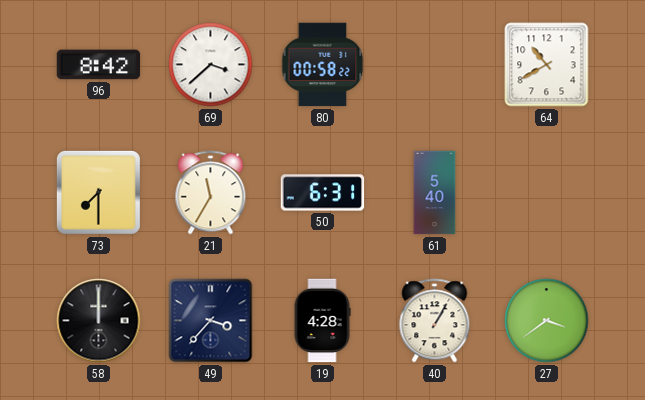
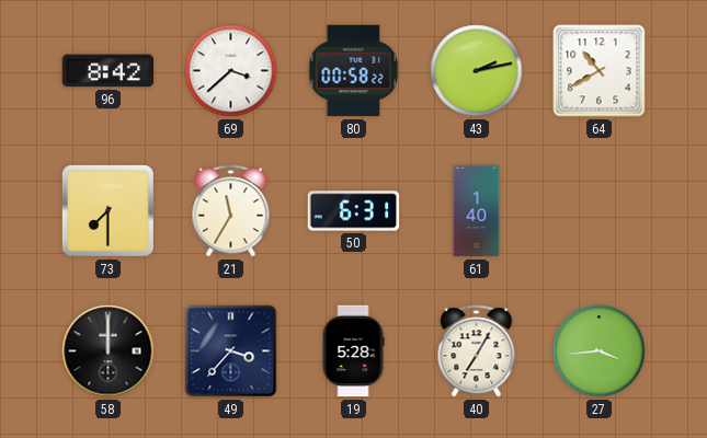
43: none -> 2:13 (477, 71)
61: 5:40 -> 1:40 (477, 211)
19: 4:28 -> 5:28 (353, 351)
40: 1:05 -> 7:05 (477, 351)
27: 3:39 -> 3:44 (600, 351)
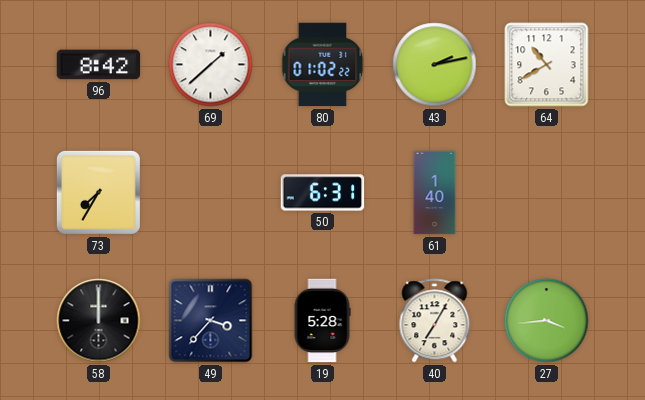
69: 3:38 -> 1:38 (211, 65)
80: 00:58 -> 01:02 (323, 65)
73: 7:30 -> 7:35 (98, 192)
21: 11:35 -> none (231, 211)
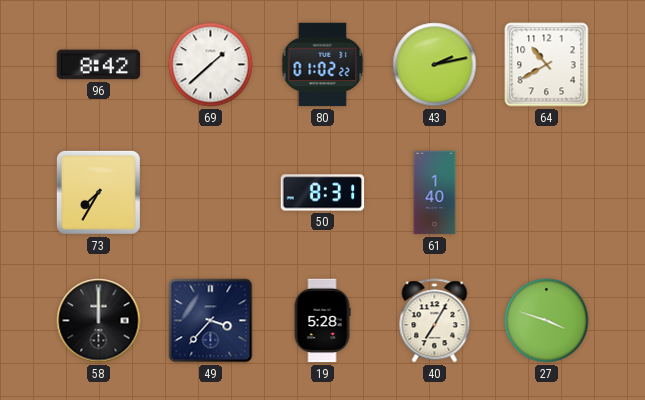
50: 6:31 -> 8:31 (323, 193)
27: 3:44 -> 3:48 (547, 321)
